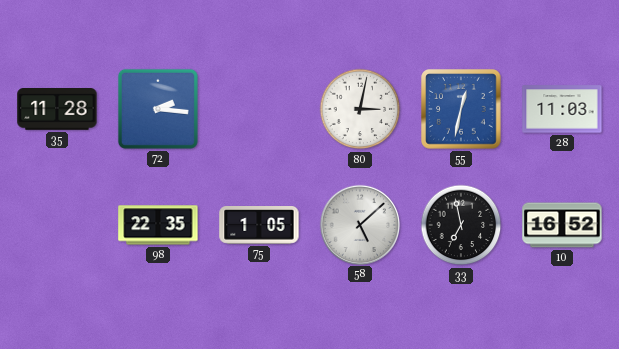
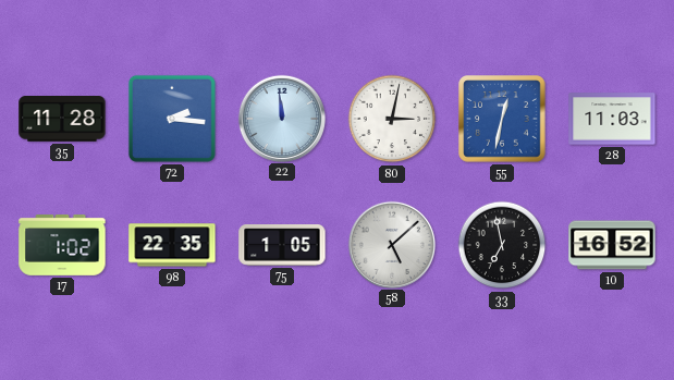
22: none -> 11:59 (281, 118)
17: none -> 1:02 (62, 246)
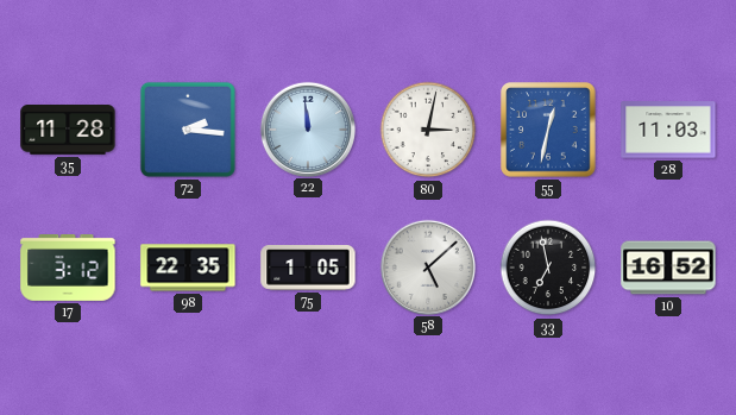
17: 1:02 -> 3:12 (68, 269)
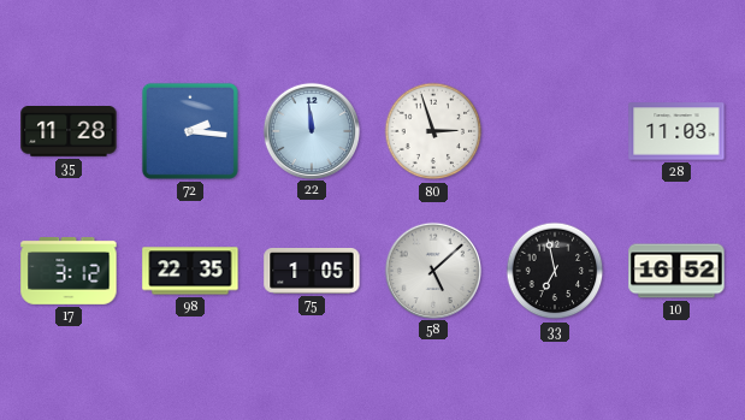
80: 3:02 -> 2:57 (433, 131)
55: 12:32 -> none (548, 130)
